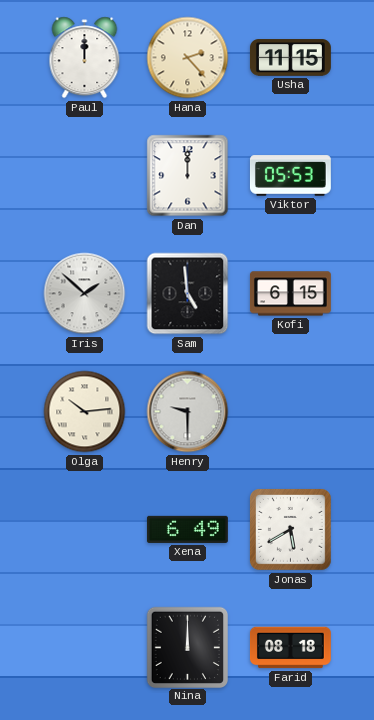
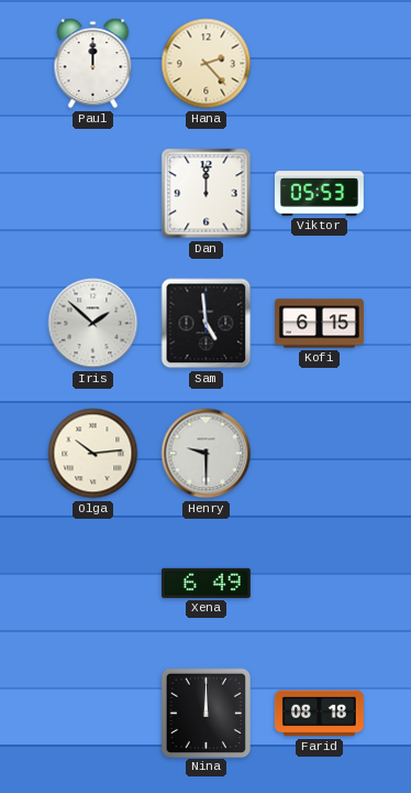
Usha: 11:15 -> none (290, 58)
Jonas: 5:40 -> none (291, 530)
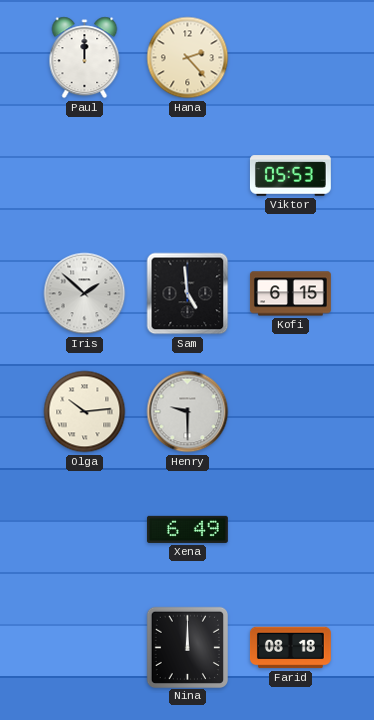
Dan: 12:00 -> none (207, 194)
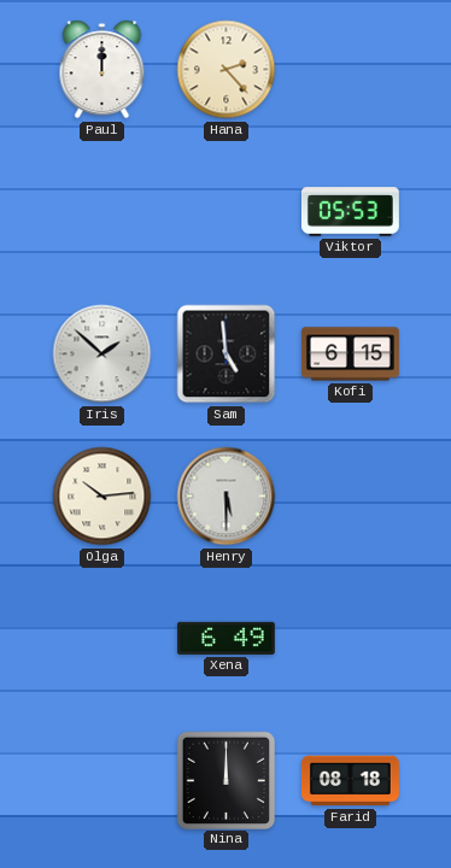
Henry: 9:30 -> 5:30 (227, 497)
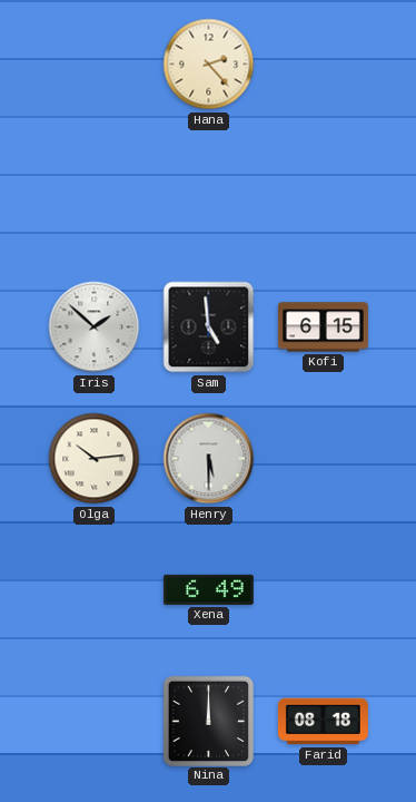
Paul: 12:00 -> none (102, 70)
Viktor: 05:53 -> none (350, 212)
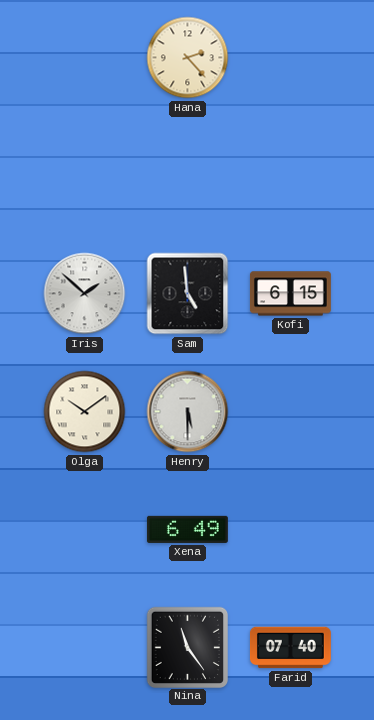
Olga: 10:14 -> 10:09 (85, 412)
Nina: 12:00 -> 11:24 (187, 647)
Farid: 08:18 -> 07:40 (290, 648)
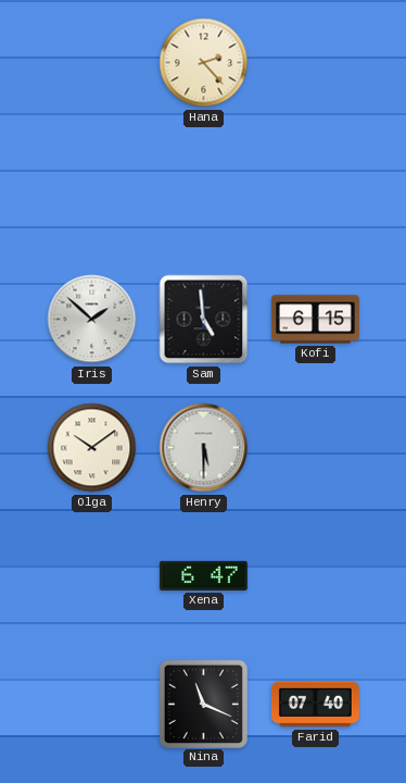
Xena: 6:49 -> 6:47 (203, 575)
Nina: 11:24 -> 11:19 (203, 704)
